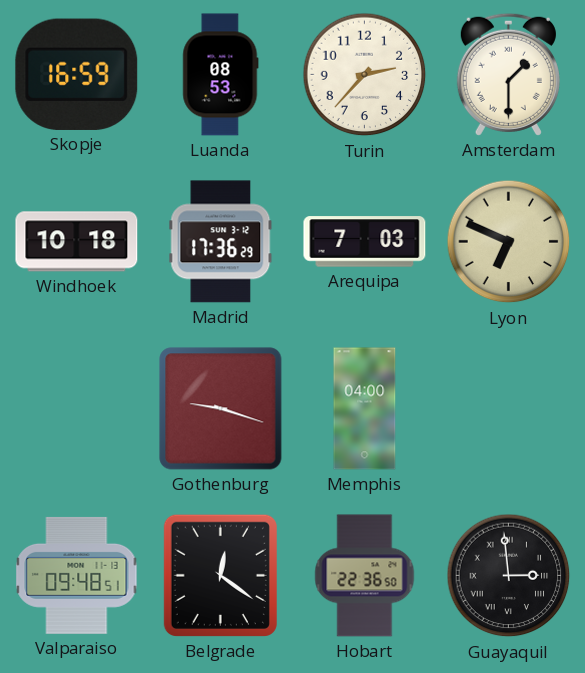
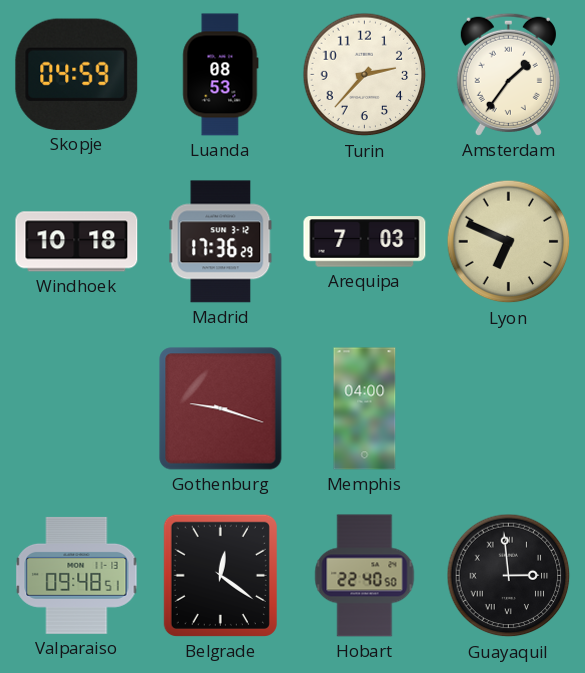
Skopje: 16:59 -> 04:59 (77, 74)
Amsterdam: 1:30 -> 1:36 (508, 74)
Hobart: 22:36 -> 22:40 (365, 576)
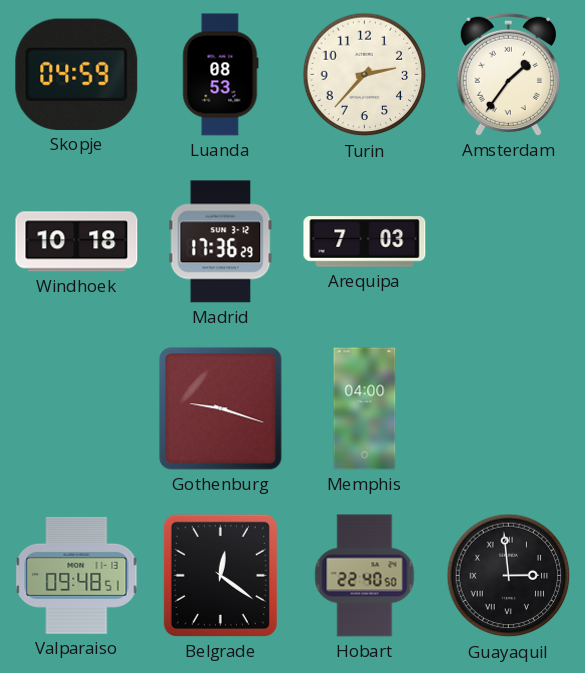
Lyon: 6:49 -> none (509, 242)
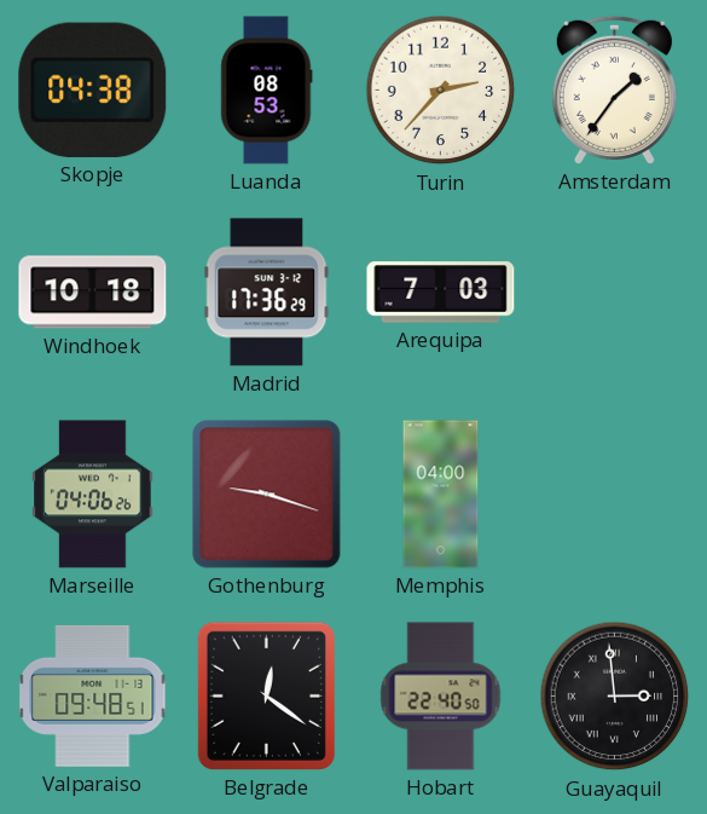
Skopje: 04:59 -> 04:38 (93, 90)
Marseille: none -> 04:06 (93, 495)
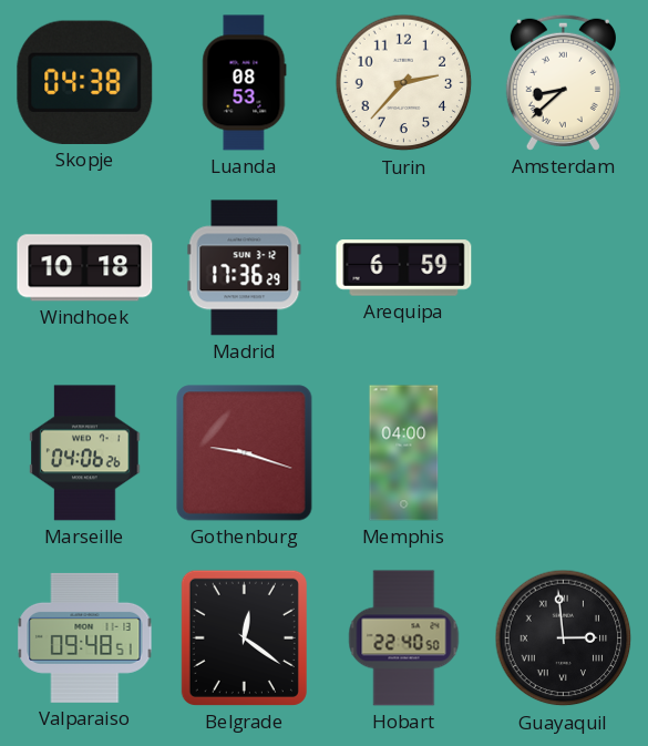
Amsterdam: 1:36 -> 8:38 (563, 82)
Arequipa: 7:03 -> 6:59 (404, 268)
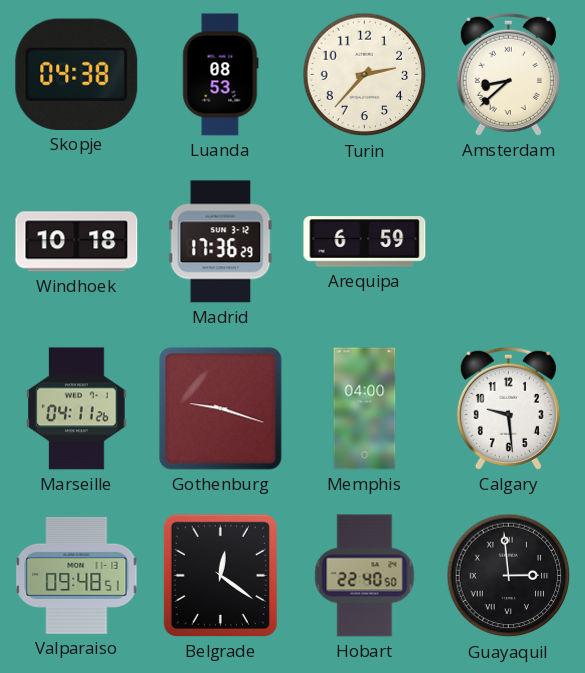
Marseille: 04:06 -> 04:11 (77, 409)
Calgary: none -> 9:29 (508, 408)
